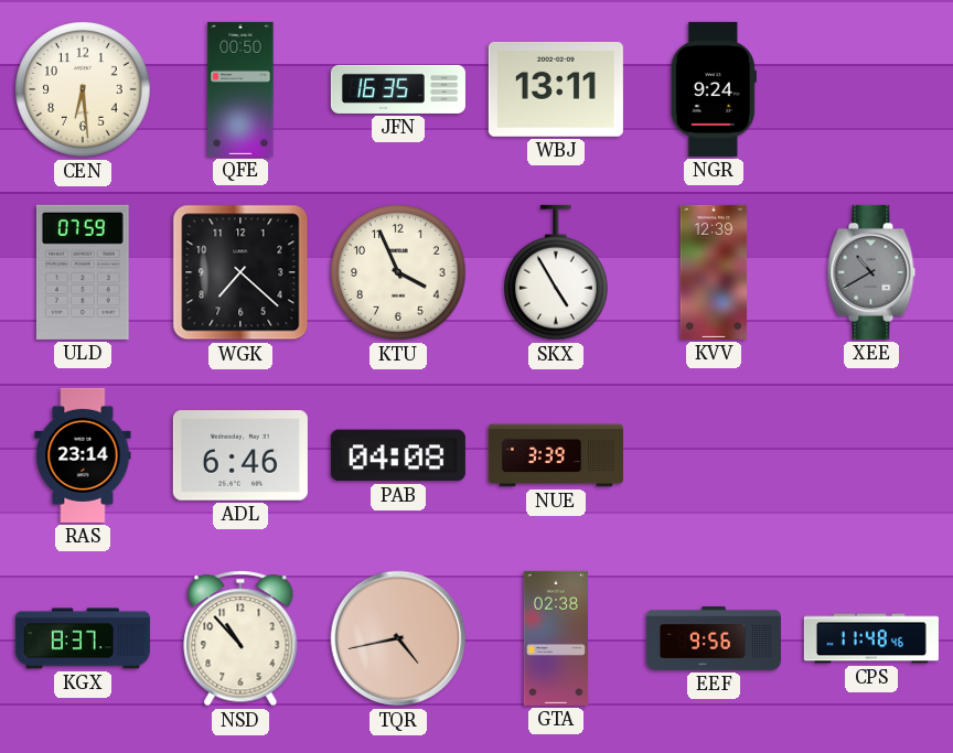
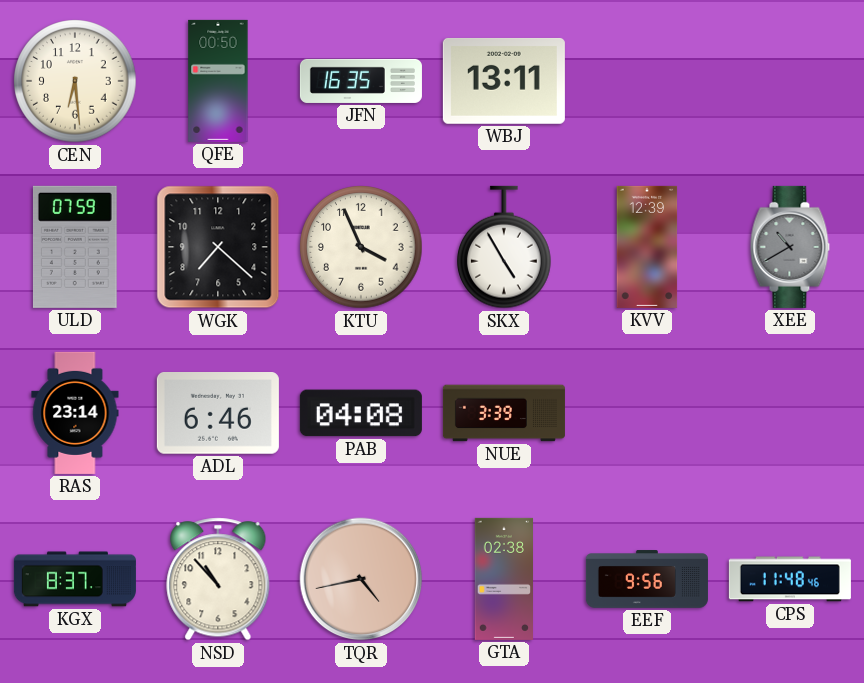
NGR: 9:24 -> none (714, 89)
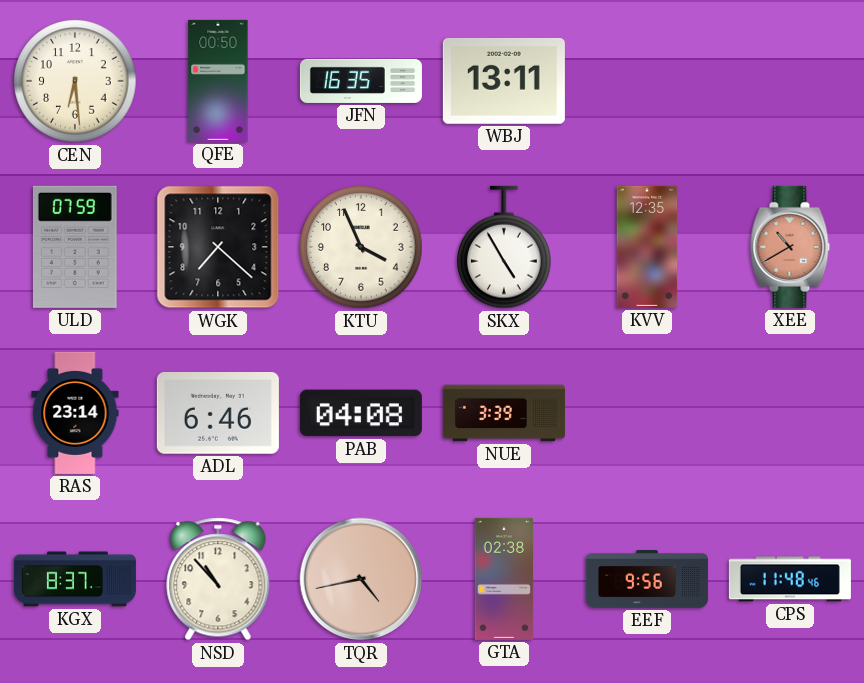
KVV: 12:39 -> 12:35 (647, 247)
XEE dial: grey -> salmon (790, 247)
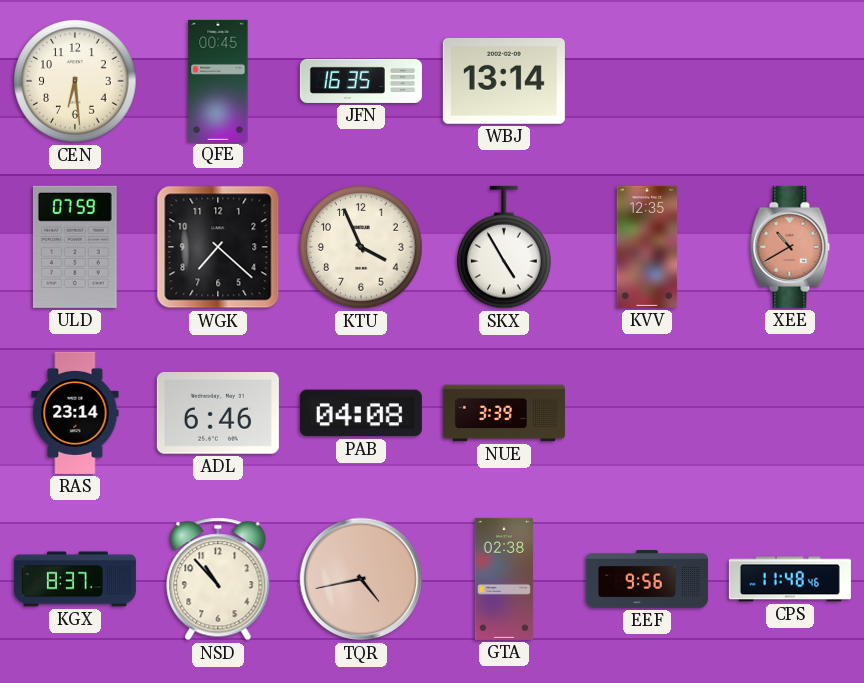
QFE: 00:50 -> 00:45 (218, 81)
WBJ: 13:11 -> 13:14 (504, 81)
